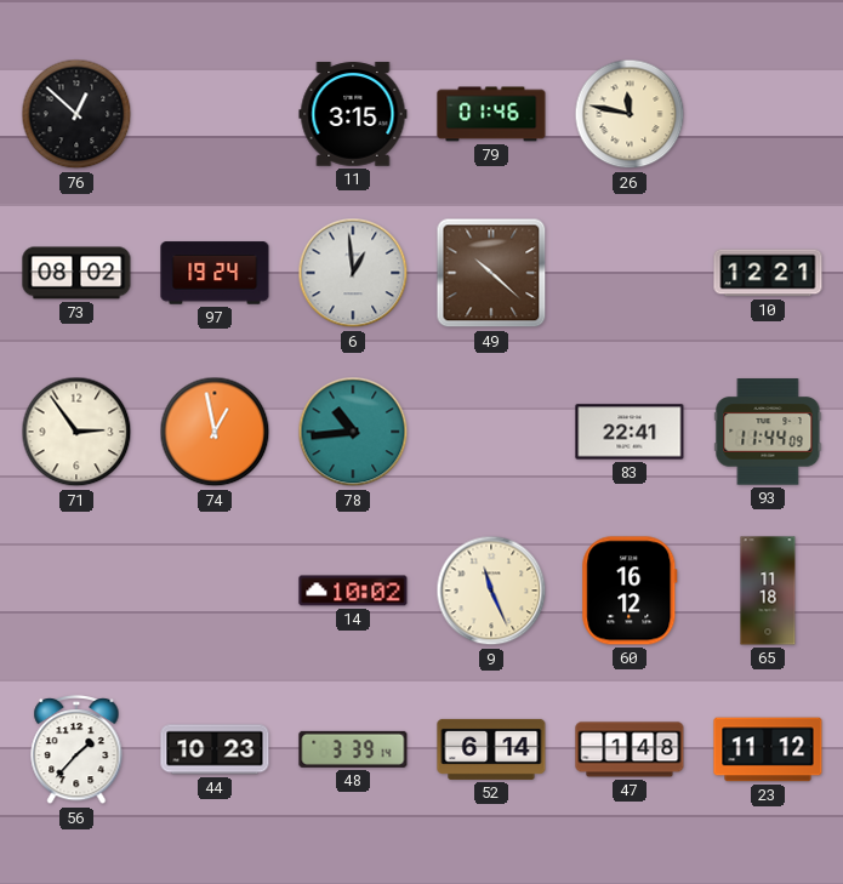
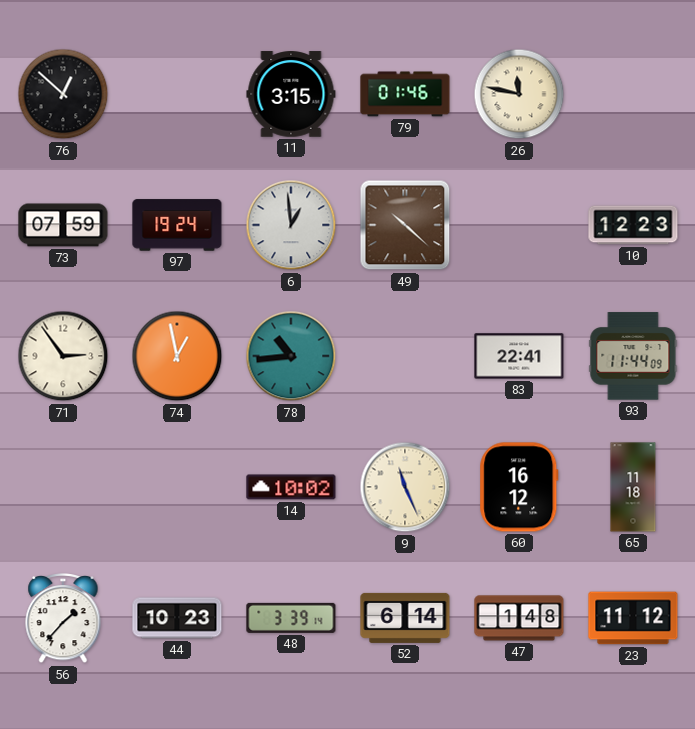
73: 08:02 -> 07:59 (63, 225)
10: 12:21 -> 12:23 (633, 225)
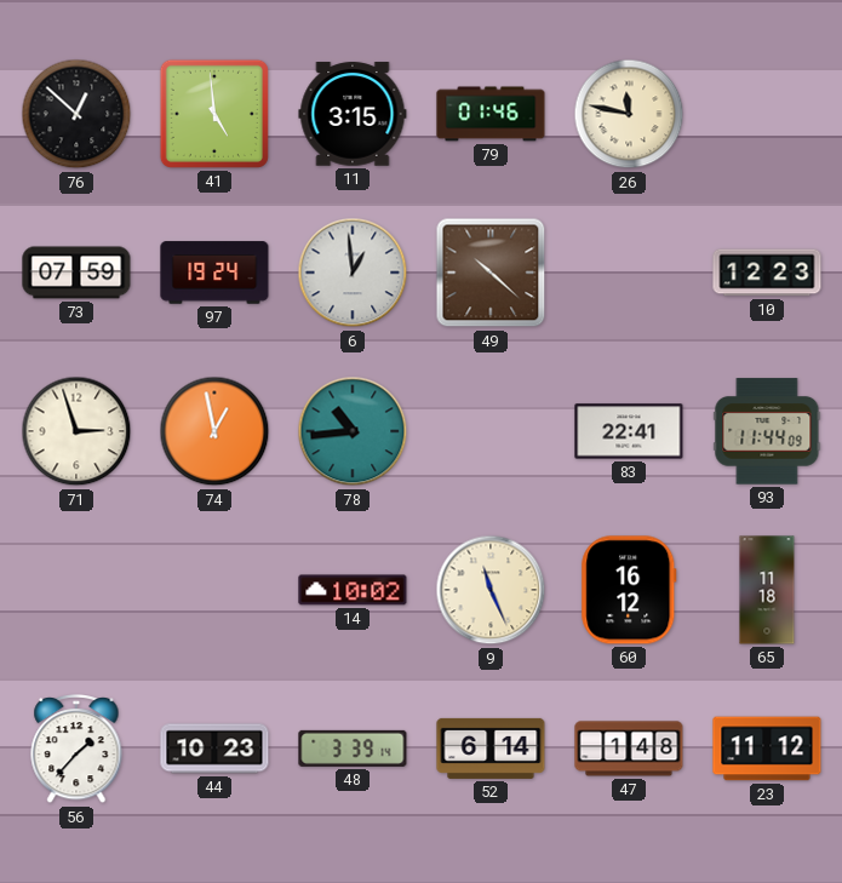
41: none -> 4:59 (214, 114)
71: 2:54 -> 2:57 (76, 431)
